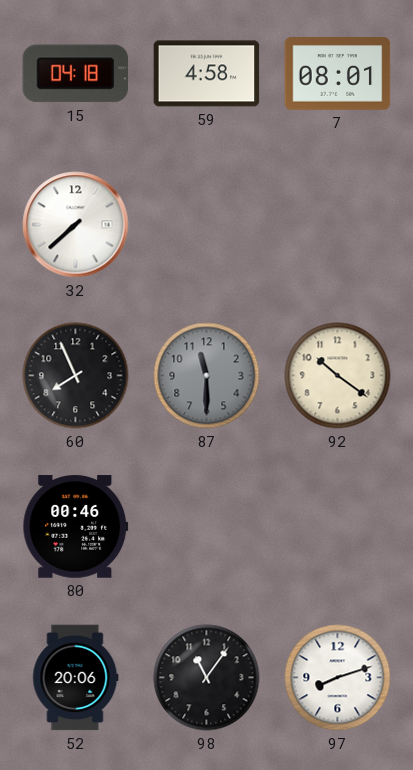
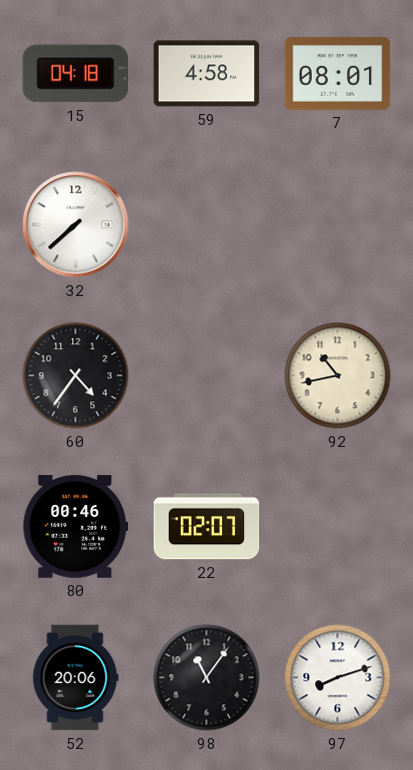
60: 7:56 -> 4:36 (76, 376)
87: 11:30 -> none (207, 376)
92: 10:21 -> 10:43 (338, 376)
22: none -> 02:07 (207, 527)
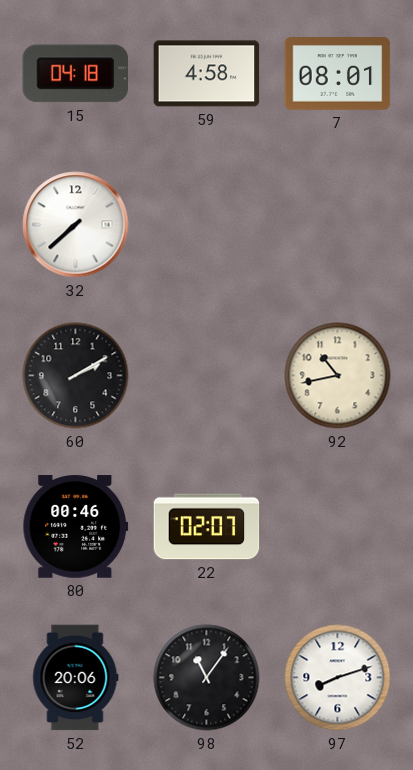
60: 4:36 -> 2:10 (76, 376)
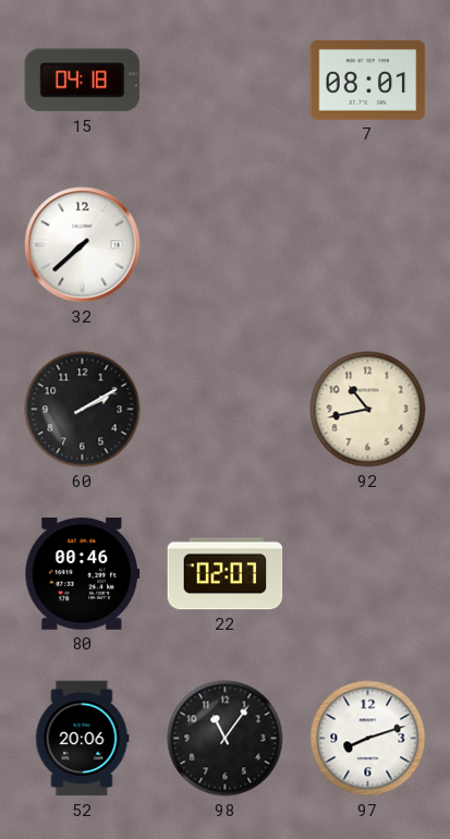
59: 4:58 -> none (207, 74)
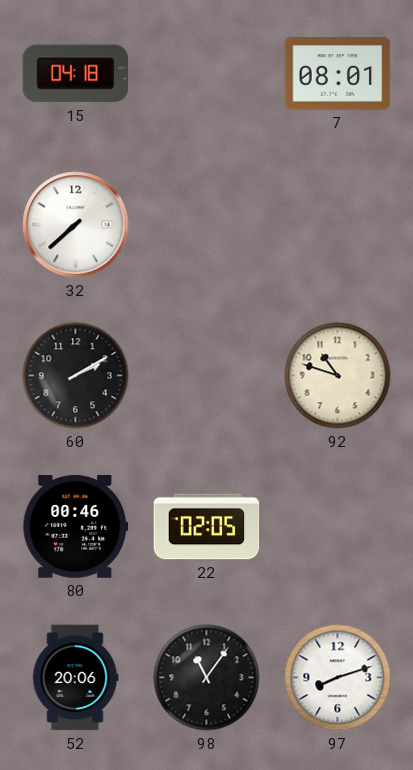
92: 10:43 -> 10:48 (338, 376)
22: 02:07 -> 02:05 (207, 527)
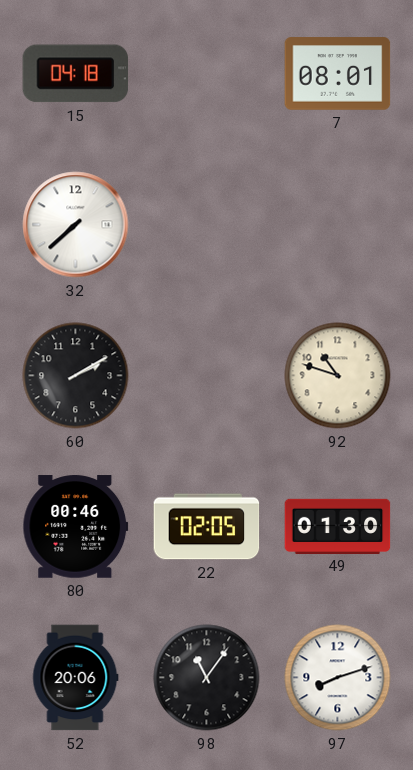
49: none -> 01:30 (338, 526)
